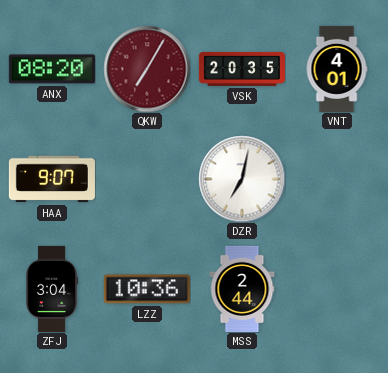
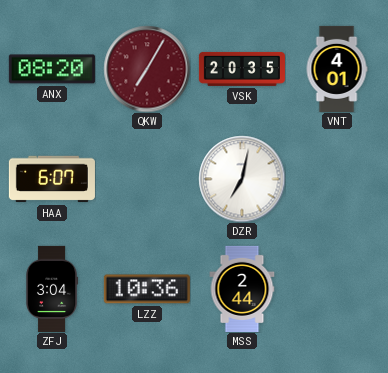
HAA: 9:07 -> 6:07 (52, 179)
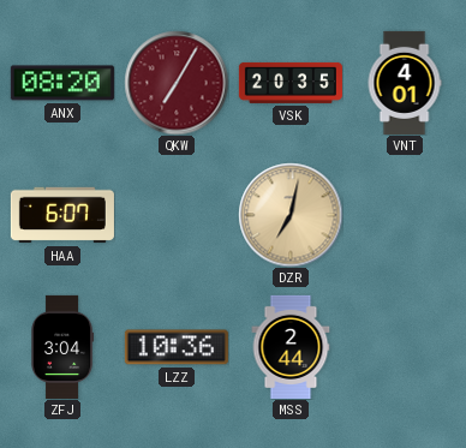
DZR dial: white -> champagne (291, 215)
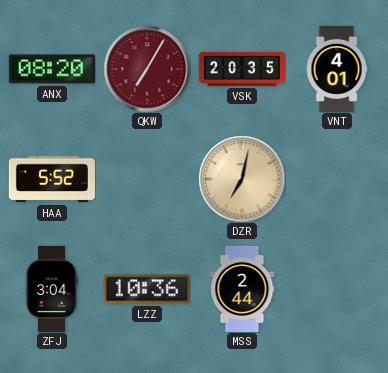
HAA: 6:07 -> 5:52 (52, 179)
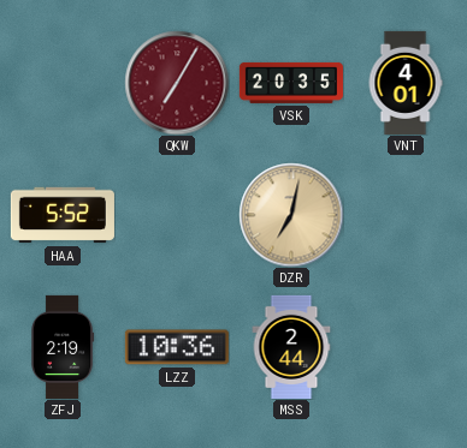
ANX: 08:20 -> none (52, 69)
ZFJ: 3:04 -> 2:19 (63, 347)
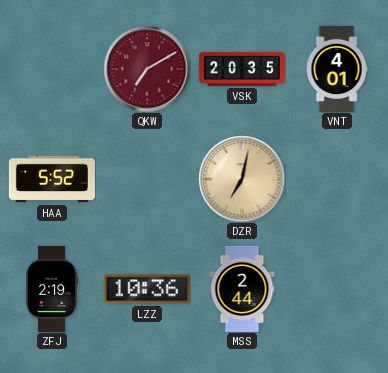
QKW: 7:05 -> 7:10 (147, 69)
